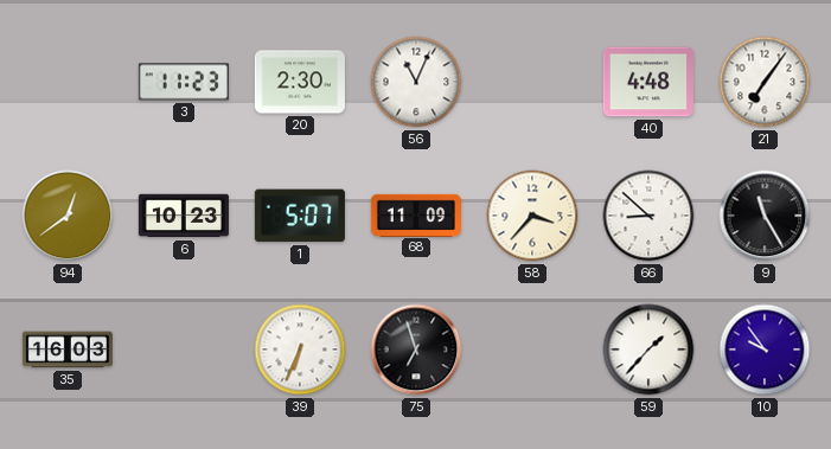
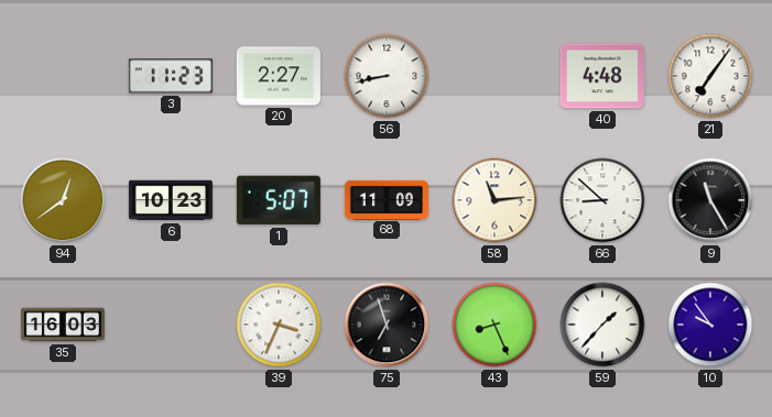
20: 2:30 -> 2:27 (279, 76)
56: 11:04 -> 8:43 (387, 76)
58: 3:37 -> 11:14 (494, 200)
39: 6:34 -> 3:34 (279, 325)
43: none -> 8:26 (494, 325)
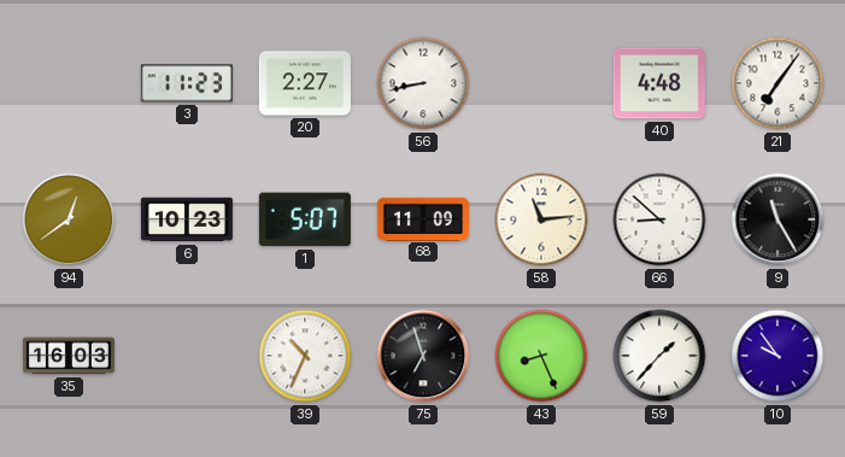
39: 3:34 -> 10:34 (305, 356)
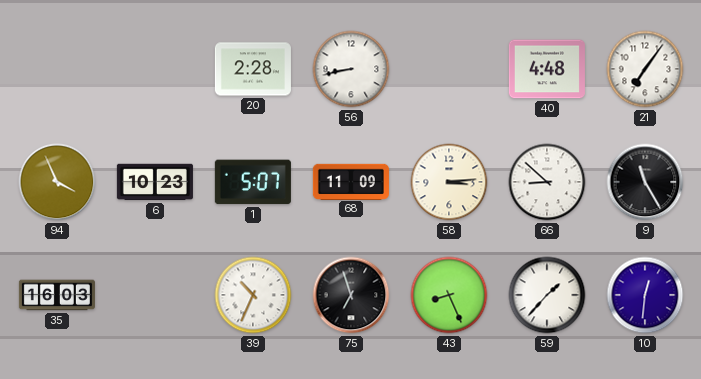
3: 11:23 -> none (187, 83)
20: 2:27 -> 2:28 (253, 69)
94: 12:39 -> 3:56 (57, 182)
58: 11:14 -> 3:14 (449, 182)
10: 9:54 -> 12:31 (645, 295)
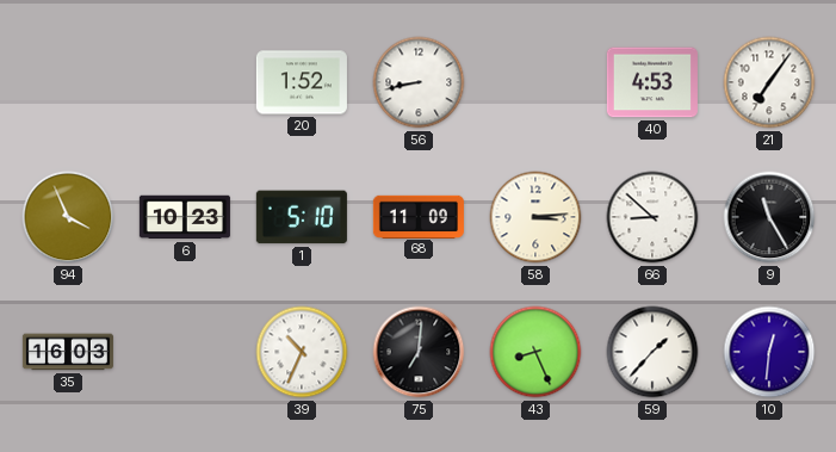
20: 2:28 -> 1:52 (302, 82)
40: 4:48 -> 4:53 (652, 82)
1: 5:07 -> 5:10 (302, 217)
75: 6:57 -> 7:01 (419, 352)
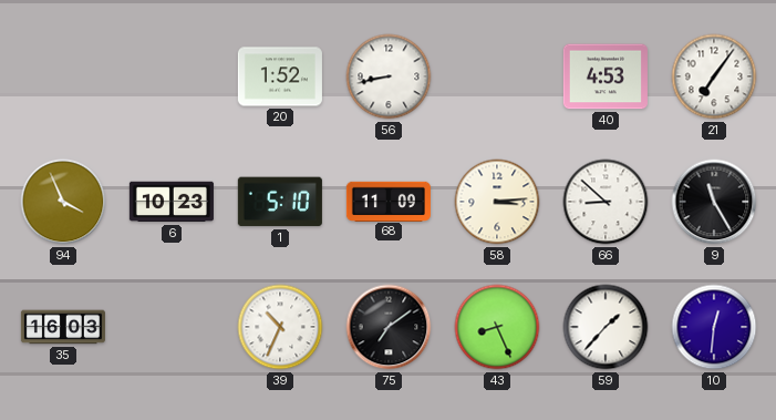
75: 7:01 -> 7:09 (389, 327)
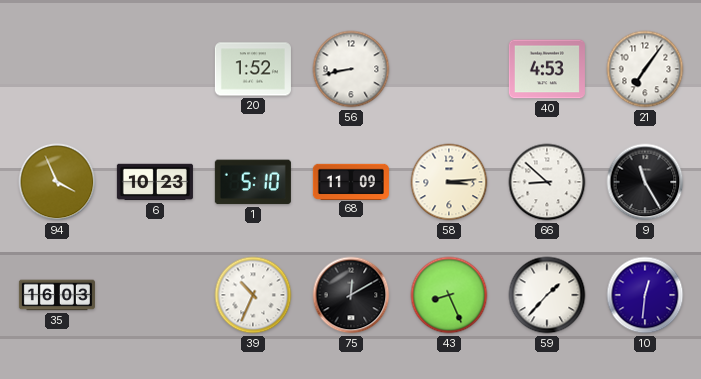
75: 7:09 -> 12:10 (351, 295)
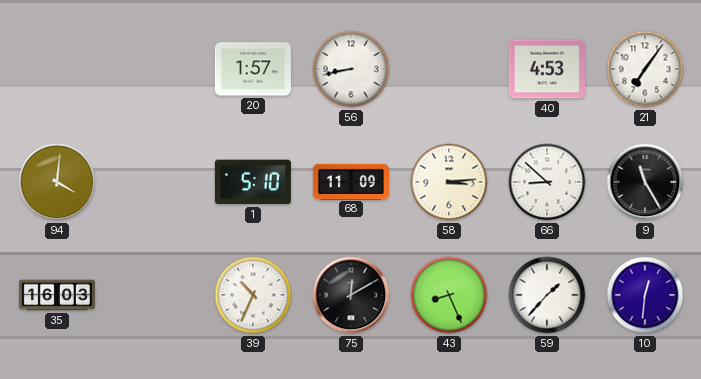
20: 1:52 -> 1:57 (253, 69)
94: 3:56 -> 4:01 (57, 182)
6: 10:23 -> none (155, 182)
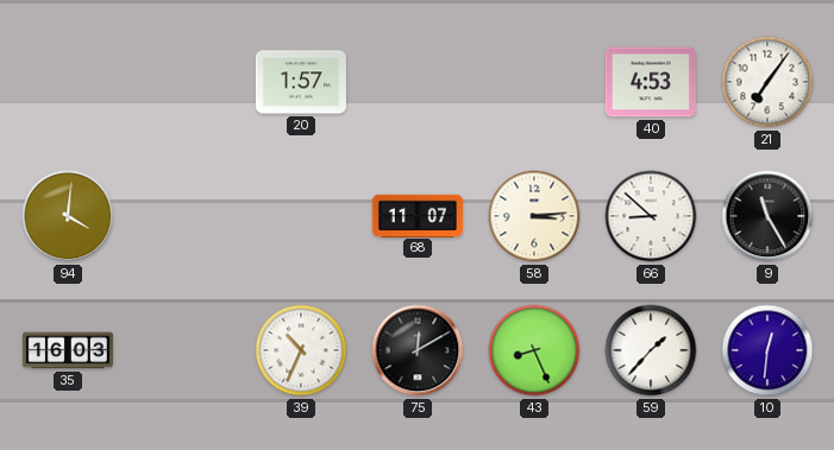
56: 8:43 -> none (351, 69)
1: 5:10 -> none (253, 182)
68: 11:09 -> 11:07 (418, 215)
